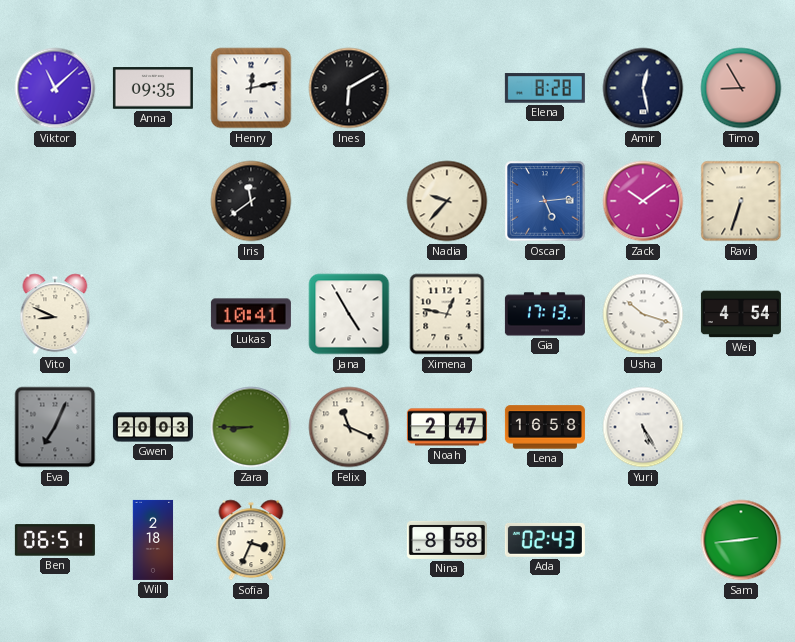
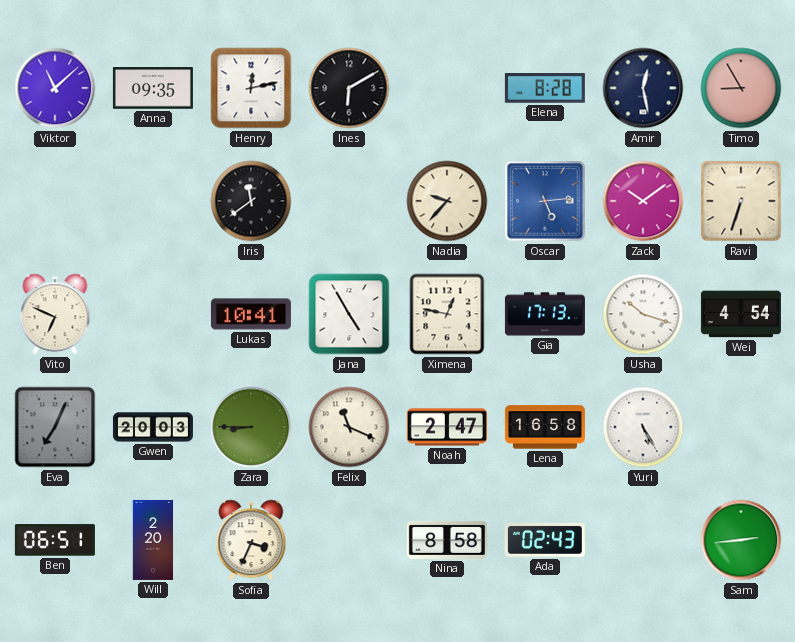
Vito: 8:49 -> 6:49 (55, 314)
Will: 2:18 -> 2:20 (153, 540)
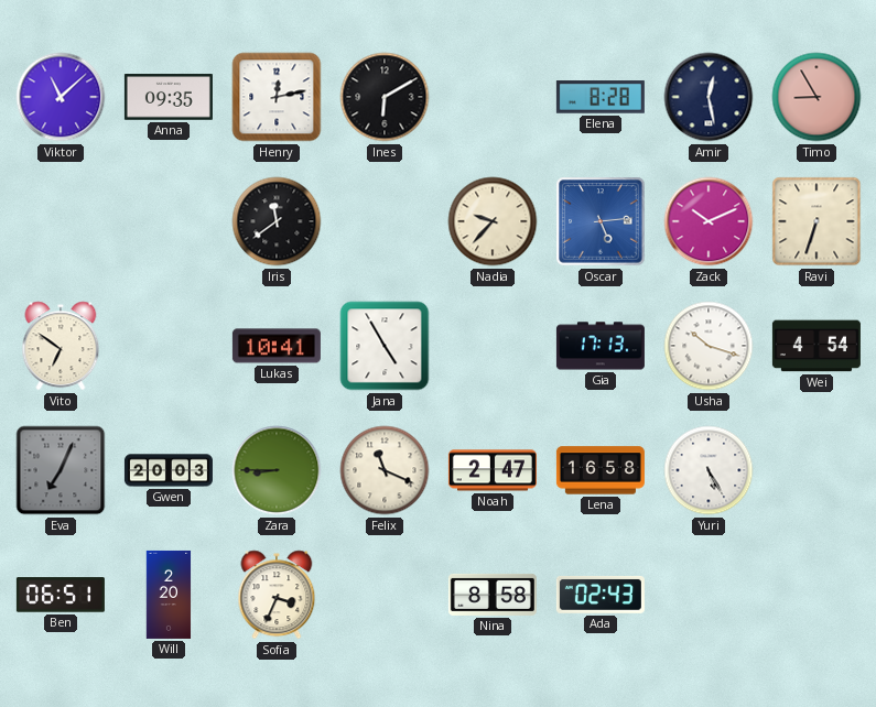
Zack: 10:09 -> 10:11 (709, 221)
Vito: 6:49 -> 6:51 (61, 346)
Ximena: 12:47 -> none (447, 314)
Sam: 2:44 -> none (741, 540)
